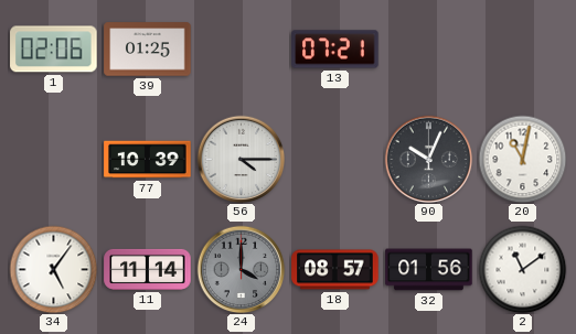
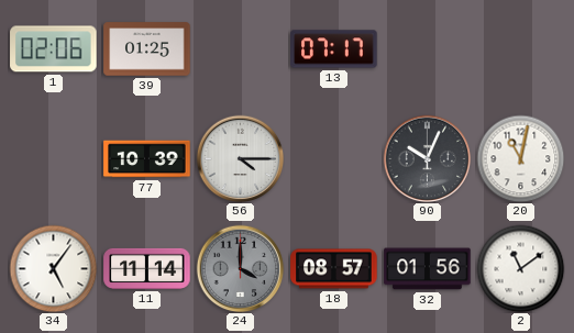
13: 07:21 -> 07:17 (334, 49)
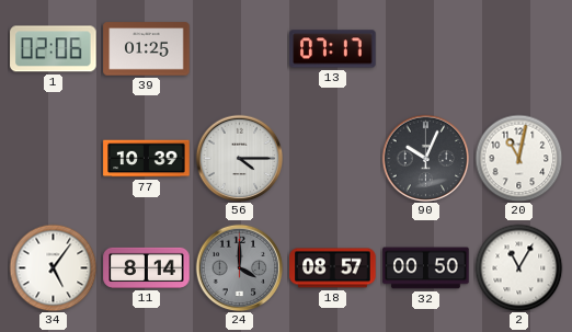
11: 11:14 -> 8:14 (147, 267)
32: 01:56 -> 00:50 (426, 268)
2: 11:09 -> 11:05 (518, 267)
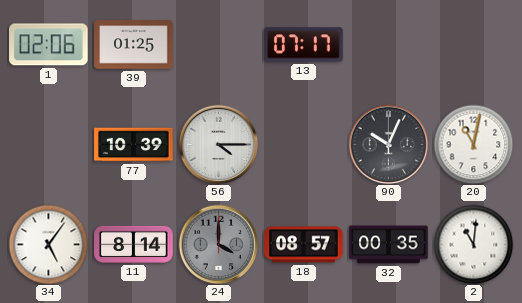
32: 00:50 -> 00:35 (389, 245)
2: 11:05 -> 11:01 (473, 244)
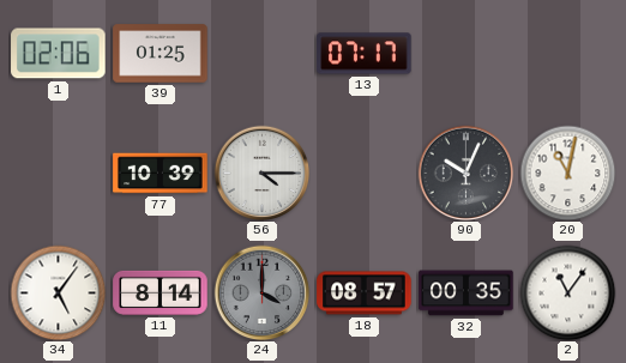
2: 11:01 -> 11:06 (567, 292)
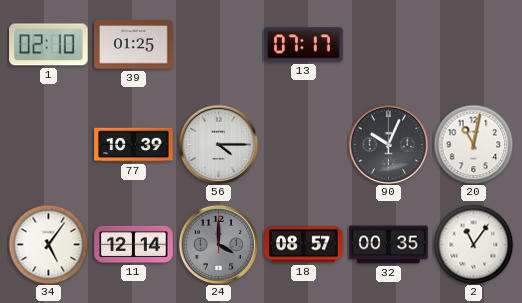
1: 02:06 -> 02:10 (49, 45)
11: 8:14 -> 12:14 (134, 244)
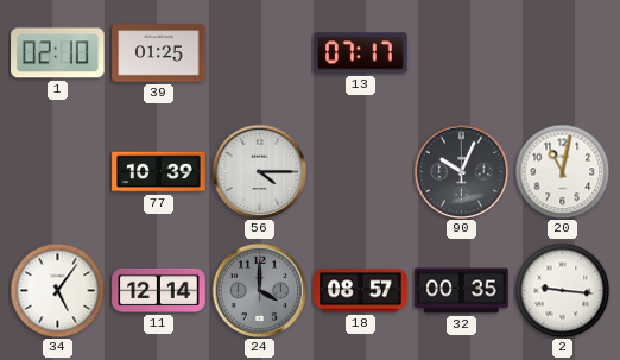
2: 11:06 -> 9:16 (562, 290)
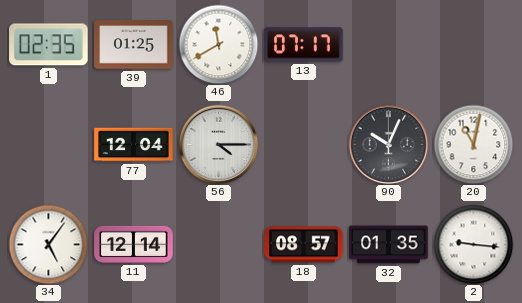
1: 02:10 -> 02:35 (49, 45)
46: none -> 11:40 (218, 44)
77: 10:39 -> 12:04 (134, 145)
24: 4:00 -> none (259, 290)
32: 00:35 -> 01:35 (389, 245)
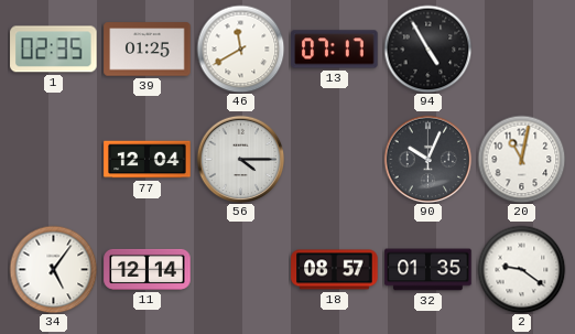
94: none -> 4:55 (427, 49)
2: 9:16 -> 9:21 (521, 269)
